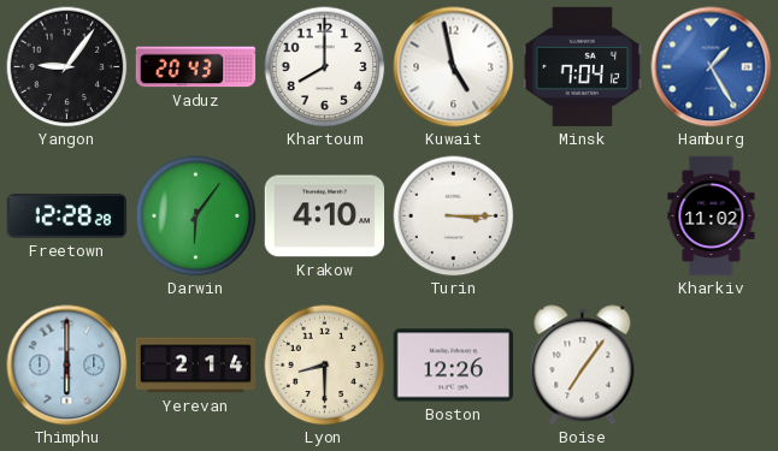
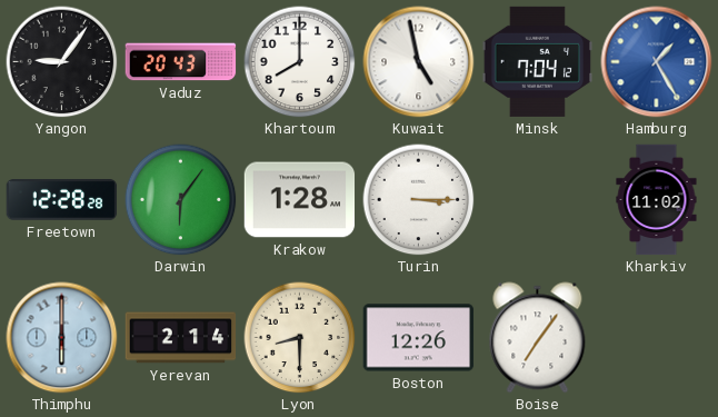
Krakow: 4:10 -> 1:28 (300, 200)
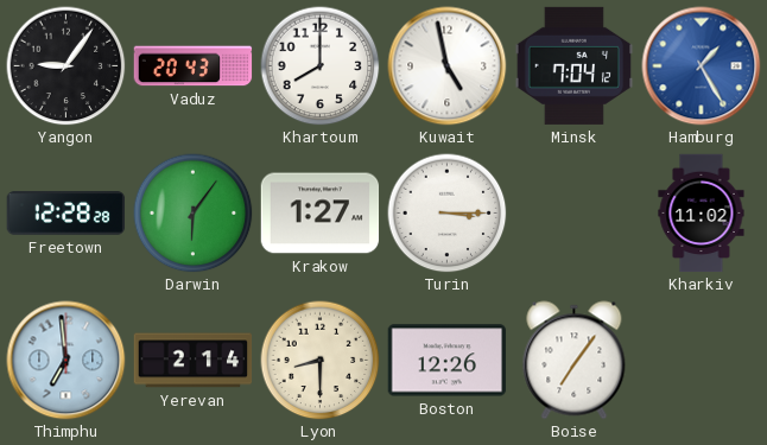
Krakow: 1:28 -> 1:27 (321, 214)
Thimphu: 6:00 -> 6:59 (66, 361)
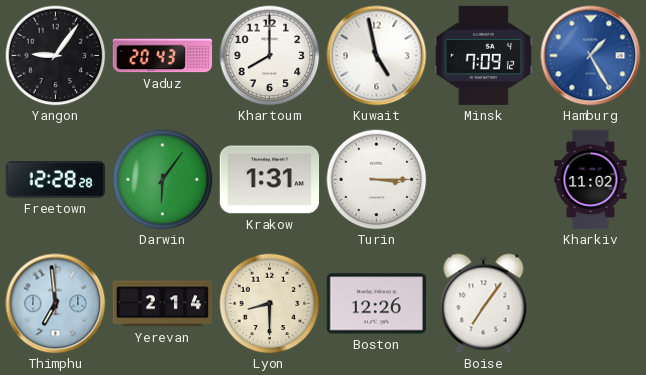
Minsk: 7:04 -> 7:09 (484, 55)
Krakow: 1:27 -> 1:31 (270, 180)
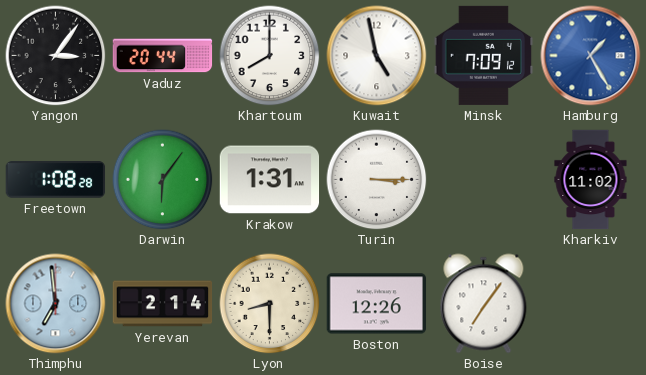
Yangon: 9:06 -> 3:06 (56, 56)
Vaduz: 20:43 -> 20:44 (163, 56)
Freetown: 12:28 -> 1:08 (56, 180)
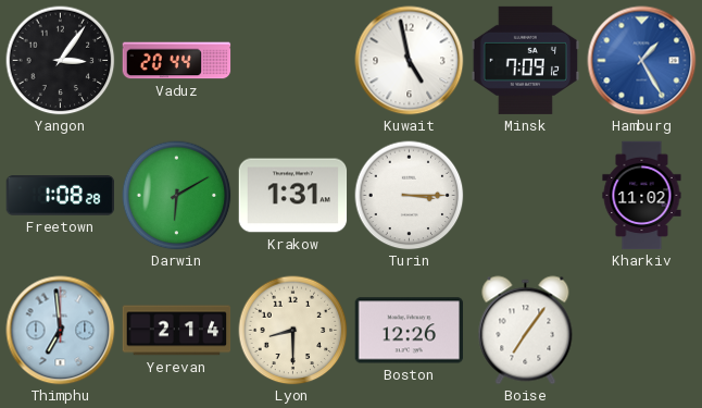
Khartoum: 8:00 -> none (270, 56)
Darwin: 6:06 -> 6:10 (177, 196)
